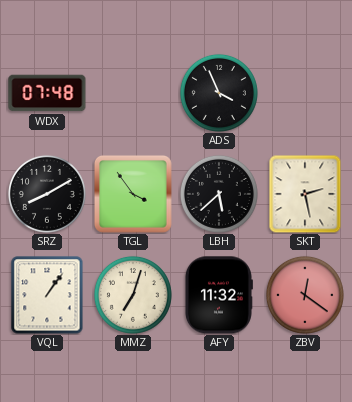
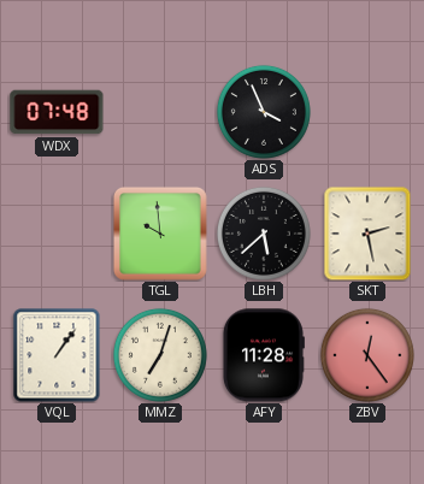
SRZ: 8:10 -> none (47, 194)
TGL: 3:54 -> 9:59 (160, 234)
AFY: 11:32 -> 11:28 (263, 355)
ZBV: 12:21 -> 12:24 (367, 355)
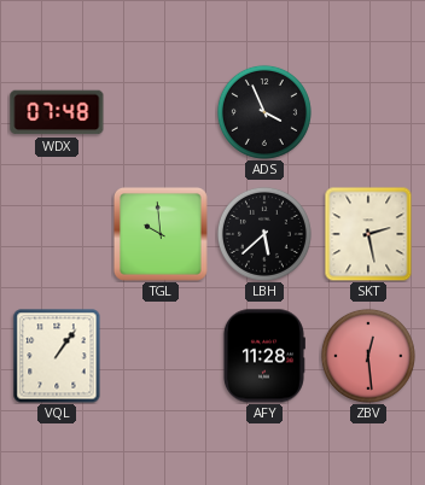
MMZ: 7:03 -> none (160, 355)
ZBV: 12:24 -> 12:29 (368, 356)
